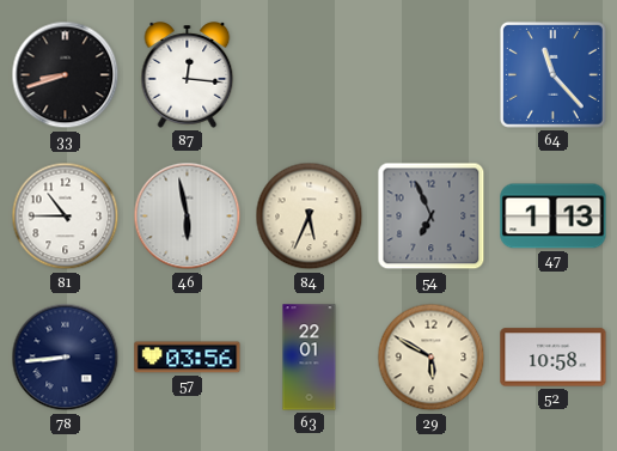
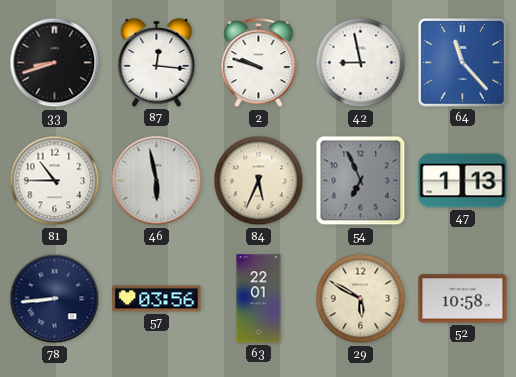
2: none -> 9:48 (259, 63)
42: none -> 8:58 (361, 63)
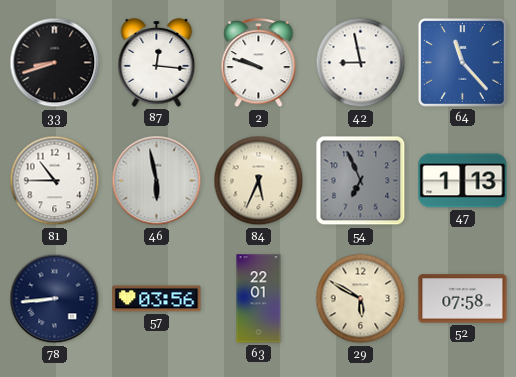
52: 10:58 -> 07:58 (463, 299)
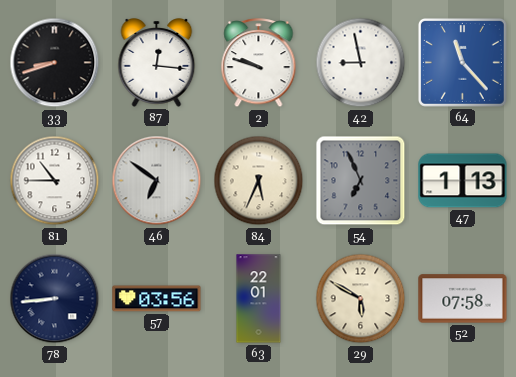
46: 5:58 -> 6:51 (157, 181)
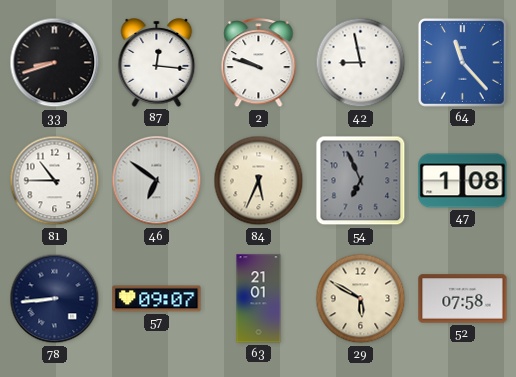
47: 1:13 -> 1:08 (463, 181)
57: 03:56 -> 09:07 (157, 299)
63: 22:01 -> 21:01 (259, 299)
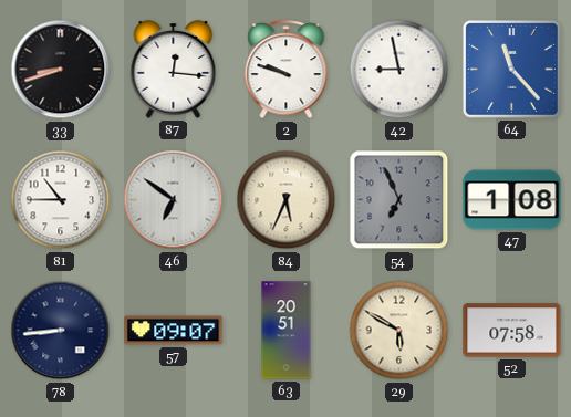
63: 21:01 -> 20:51 (287, 331)
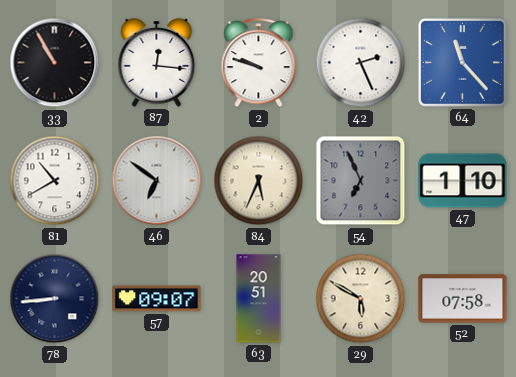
33: 8:42 -> 10:55 (55, 63)
42: 8:58 -> 2:26 (361, 63)
81: 10:45 -> 10:40 (55, 181)
47: 1:08 -> 1:10 (463, 181)
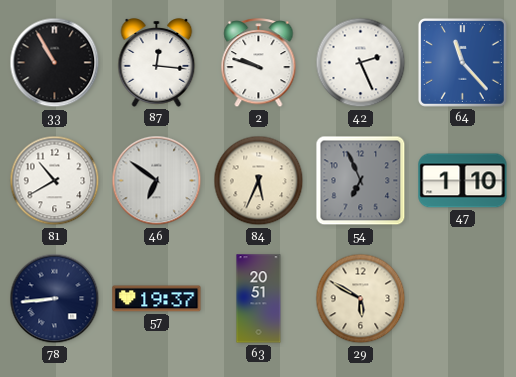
57: 09:07 -> 19:37 (157, 299)
52: 07:58 -> none (463, 299)
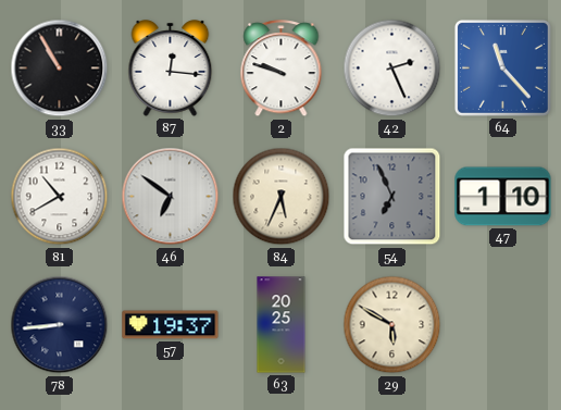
63: 20:51 -> 20:25 (282, 325)
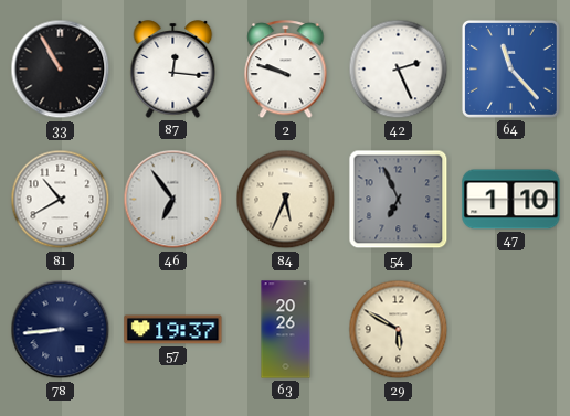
46: 6:51 -> 6:54 (173, 200)
63: 20:25 -> 20:26 (286, 330)
